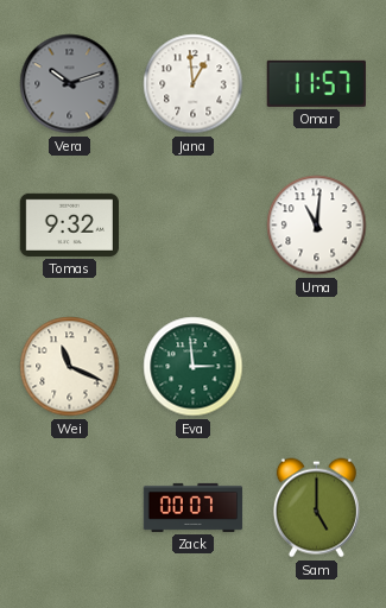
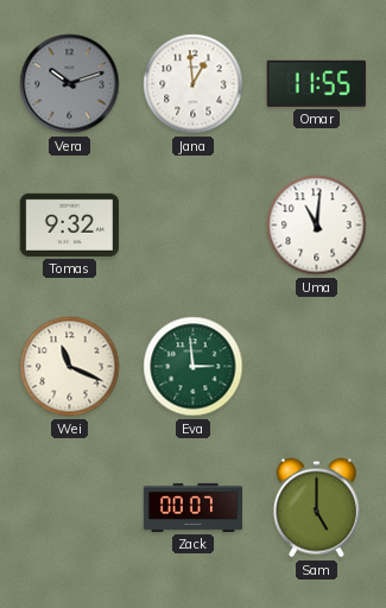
Omar: 11:57 -> 11:55 (316, 83)
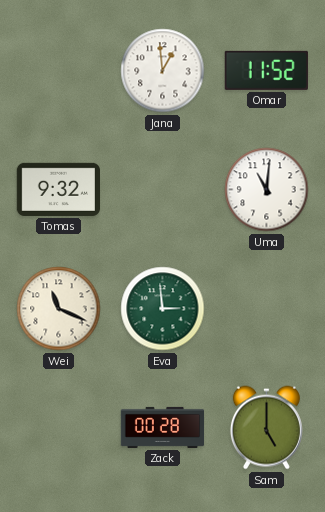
Vera: 10:12 -> none (70, 84)
Omar: 11:55 -> 11:52 (266, 70)
Zack: 00:07 -> 00:28 (163, 427)
